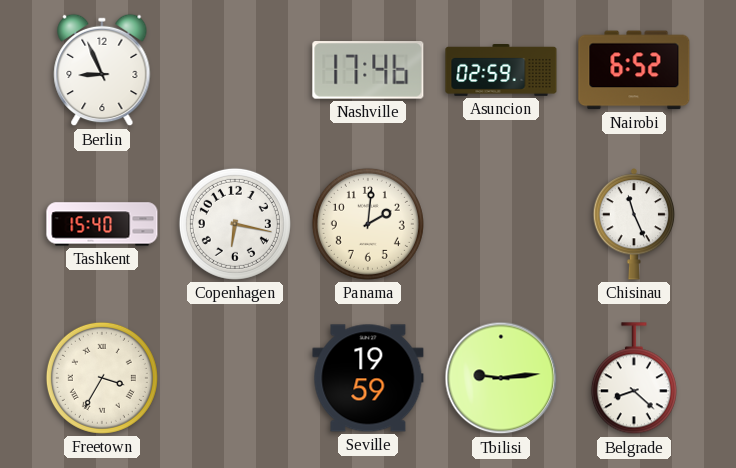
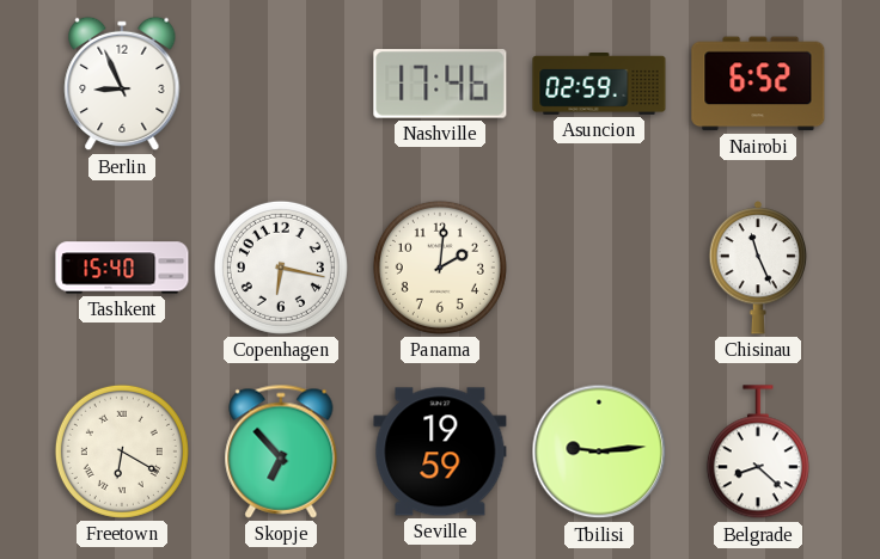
Freetown: 3:35 -> 6:20 (122, 451)
Skopje: none -> 6:53 (281, 451)
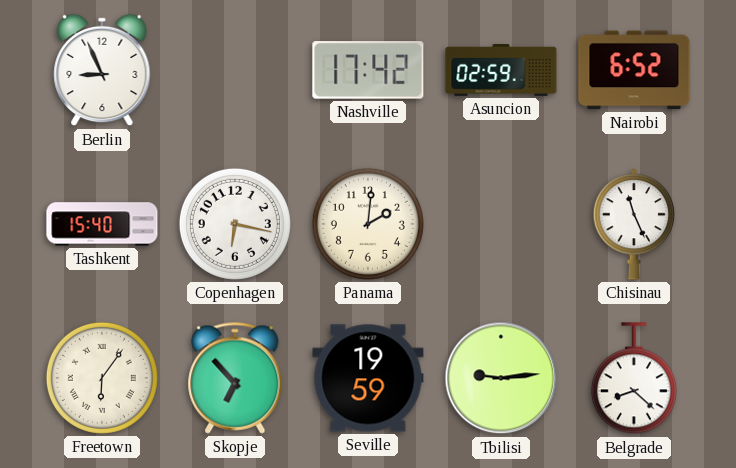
Nashville: 17:46 -> 17:42 (368, 70)
Freetown: 6:20 -> 6:06 (102, 378)
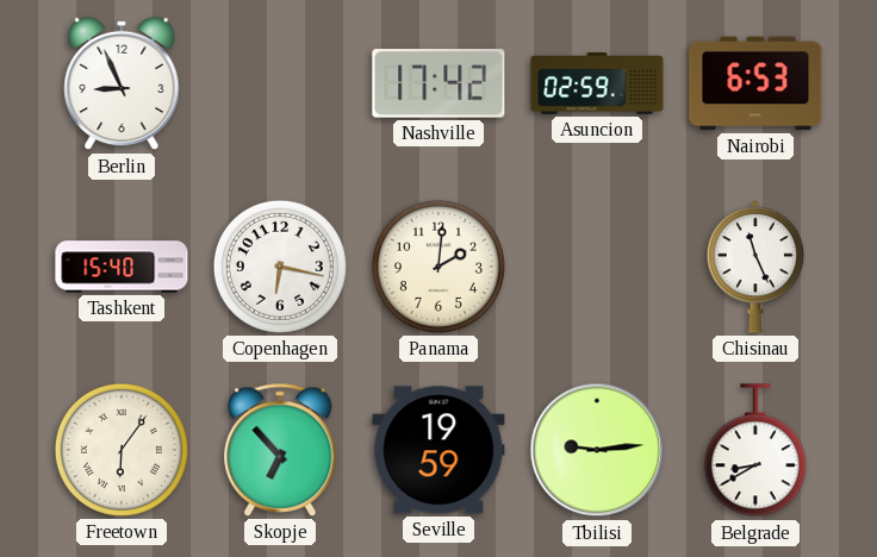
Nairobi: 6:52 -> 6:53 (755, 83)
Belgrade: 8:22 -> 8:40 (755, 451)
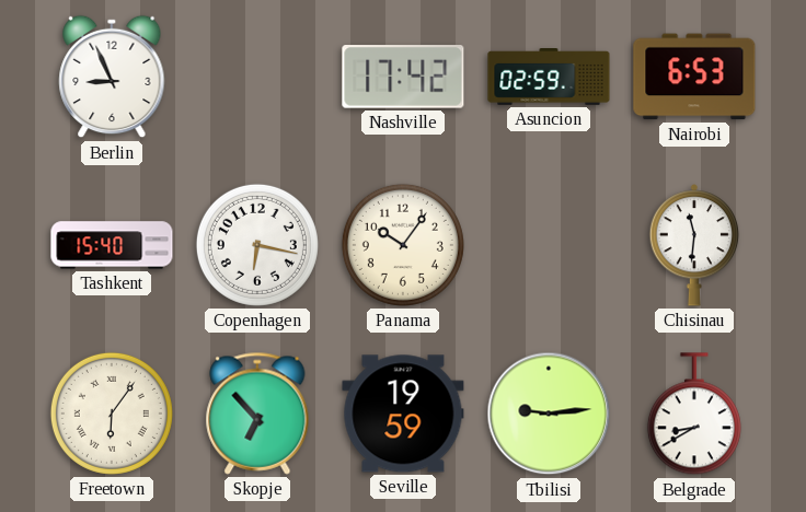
Panama: 2:01 -> 10:06 (403, 245)
Chisinau: 11:26 -> 11:31 (694, 245)
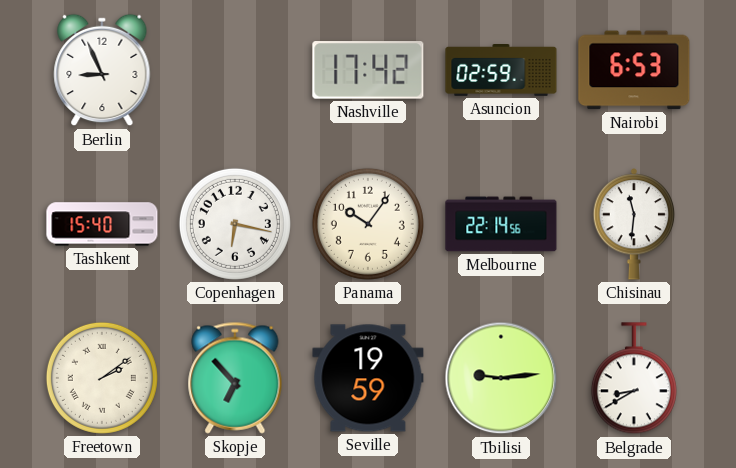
Melbourne: none -> 22:14 (501, 224)
Freetown: 6:06 -> 2:09 (102, 378)
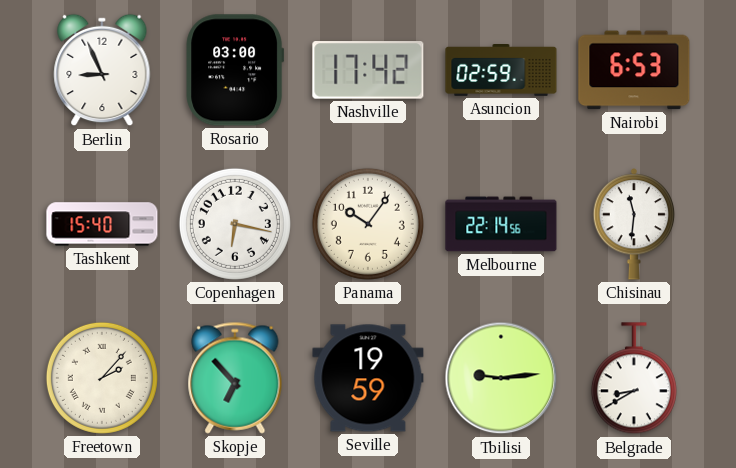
Rosario: none -> 03:00 (235, 70)
Freetown: 2:09 -> 2:07 (102, 378)
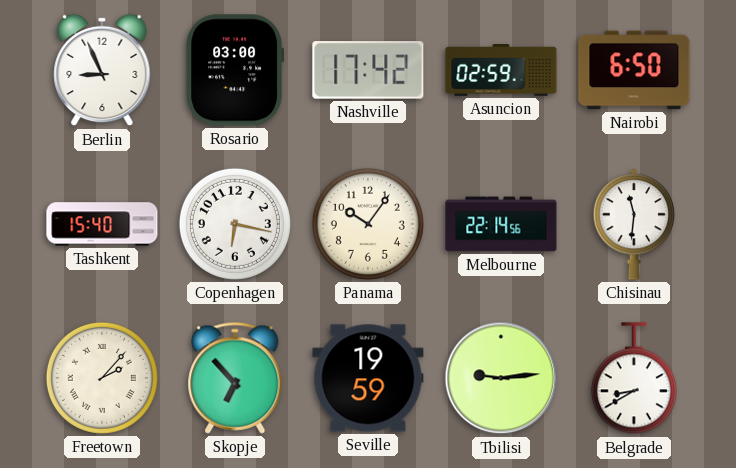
Nairobi: 6:53 -> 6:50 (634, 70)
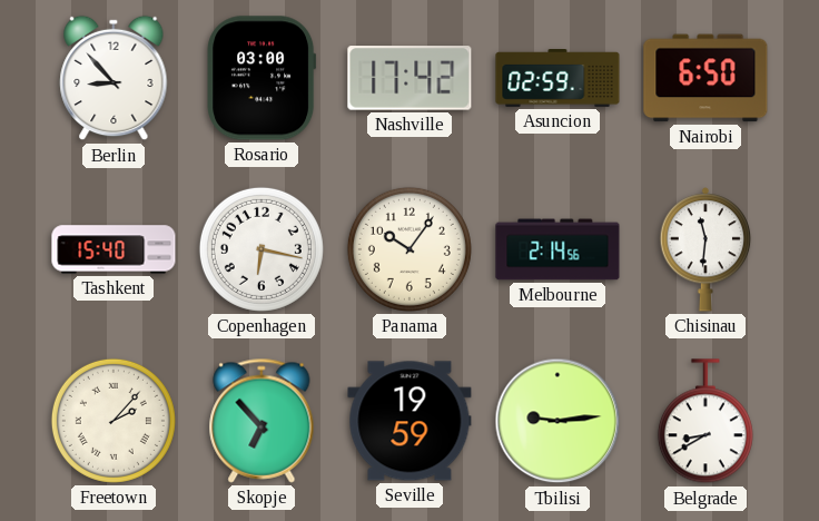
Berlin: 8:56 -> 8:53 (114, 78)
Melbourne: 22:14 -> 2:14 (557, 249)
